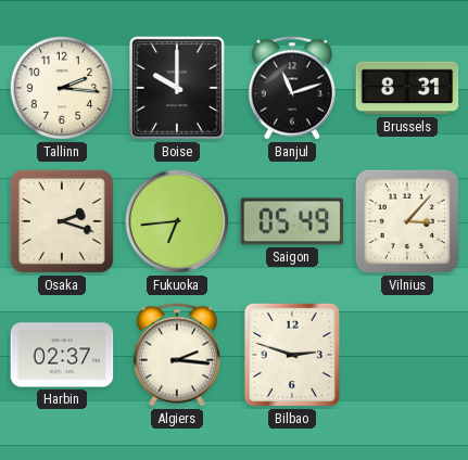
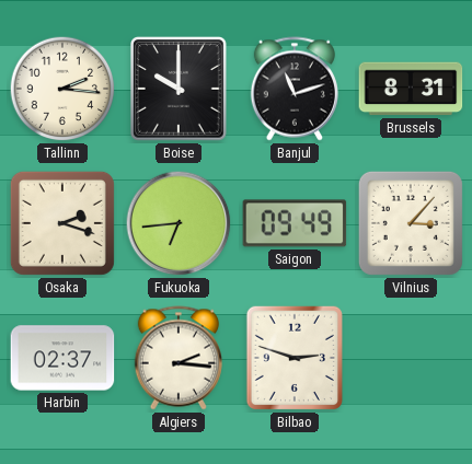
Saigon: 05:49 -> 09:49 (295, 223)
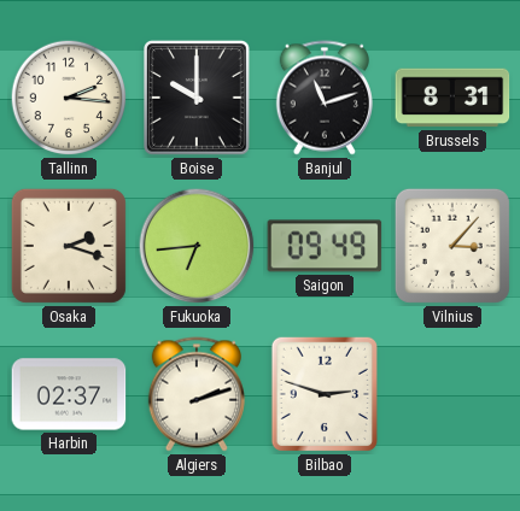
Algiers: 2:16 -> 2:12 (197, 394)
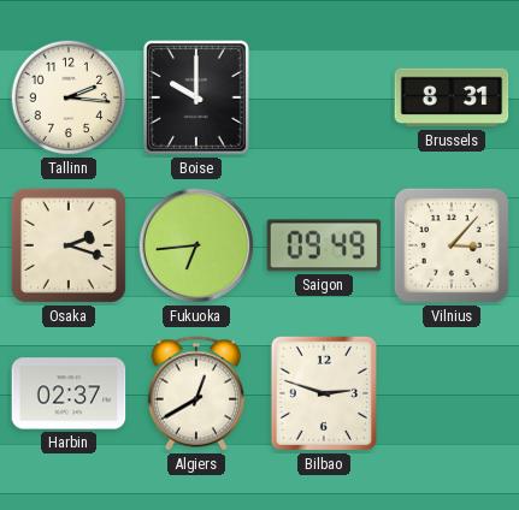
Banjul: 11:12 -> none (325, 98)
Algiers: 2:12 -> 12:40 (196, 393)
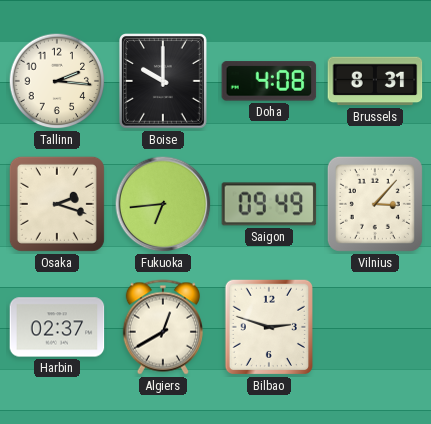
Doha: none -> 4:08 (269, 81)
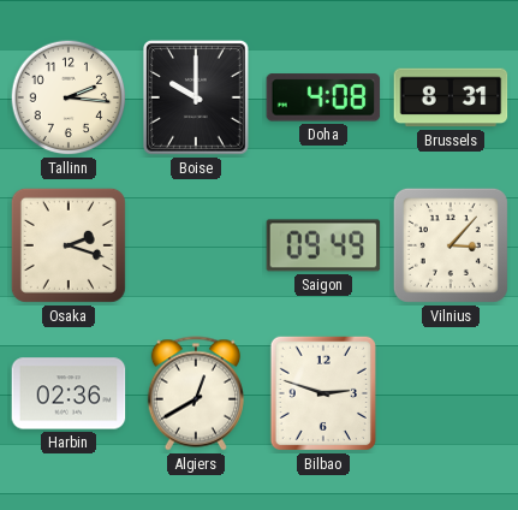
Fukuoka: 6:44 -> none (163, 204)
Harbin: 02:37 -> 02:36 (69, 393)
